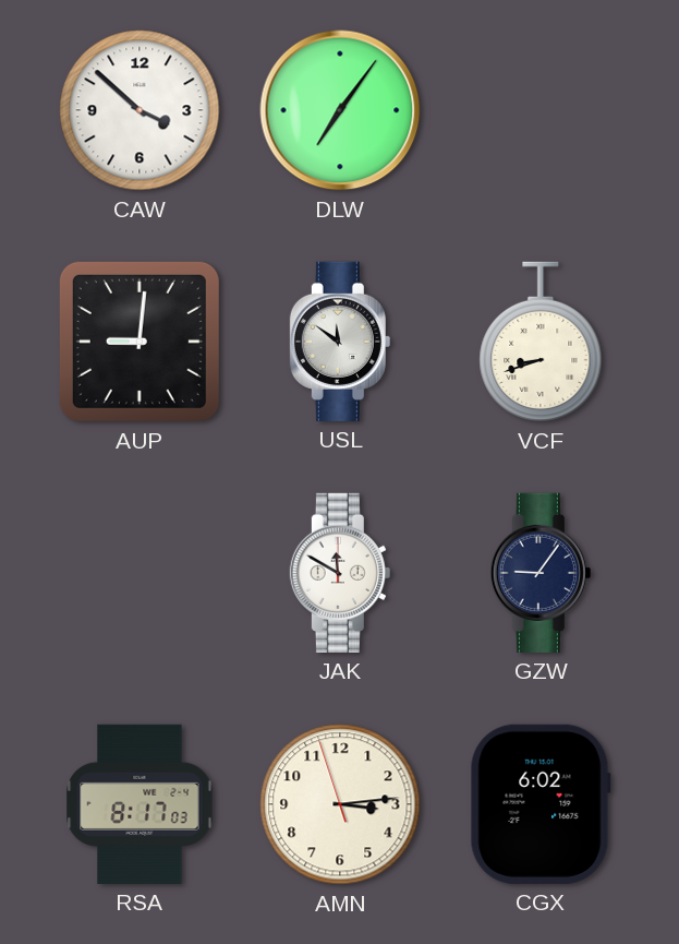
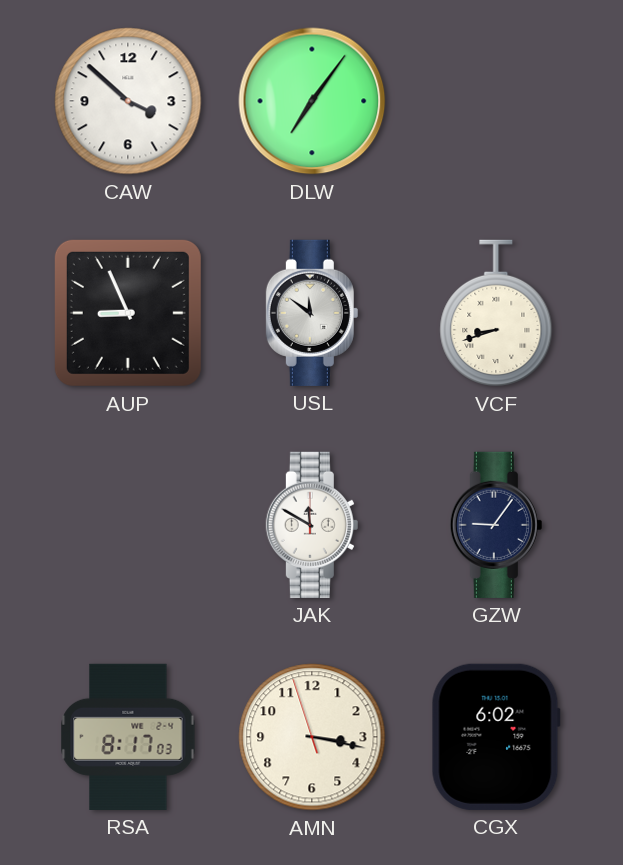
AUP: 9:01 -> 8:56 (128, 313)
AMN: 3:13 -> 3:16 (312, 737)
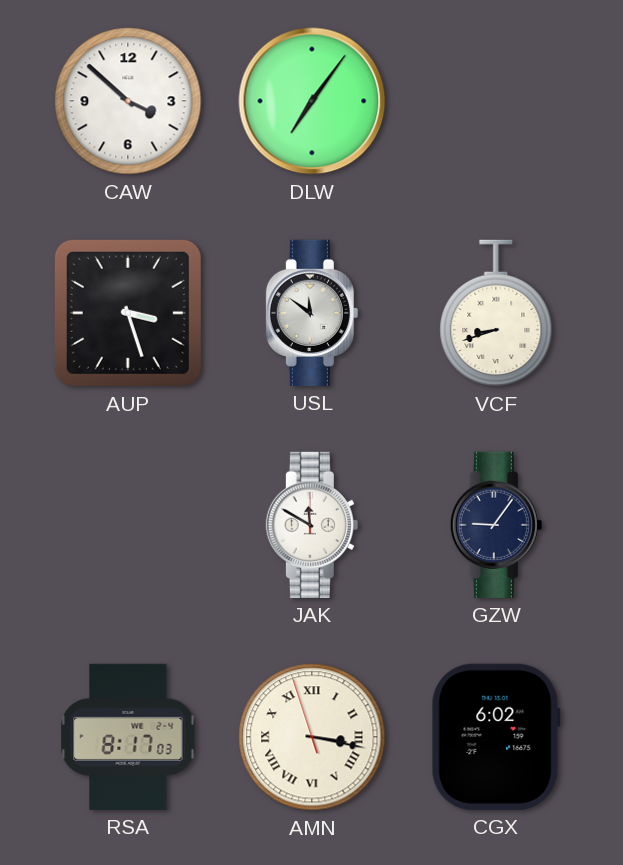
AUP: 8:56 -> 3:27 (128, 313)
AMN numerals: Arabic -> Roman (312, 737)
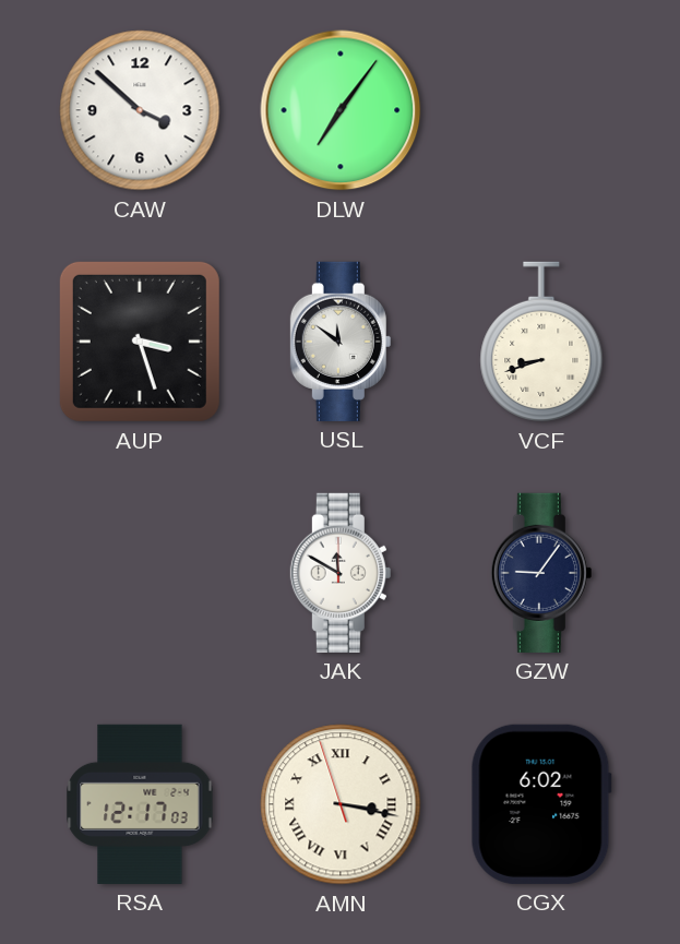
RSA: 8:17 -> 12:17 (140, 804)
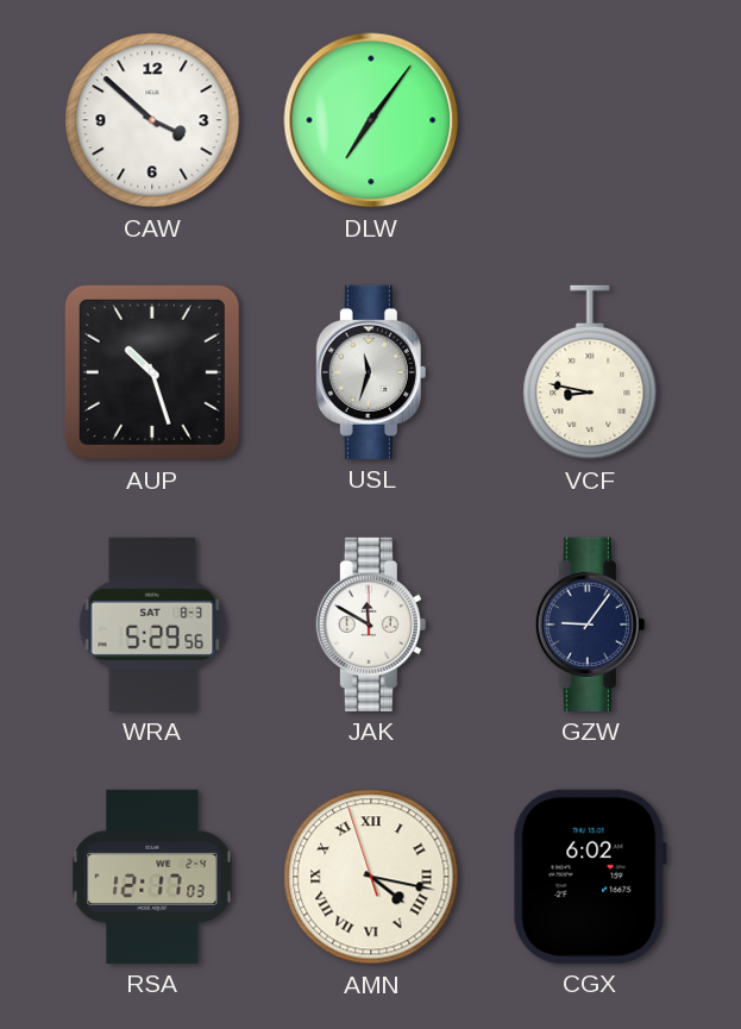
AUP: 3:27 -> 10:27 (152, 372)
USL: 11:51 -> 11:33 (371, 372)
VCF: 8:42 -> 8:47 (590, 372)
WRA: none -> 5:29 (152, 625)
AMN: 3:16 -> 4:16 (371, 877)
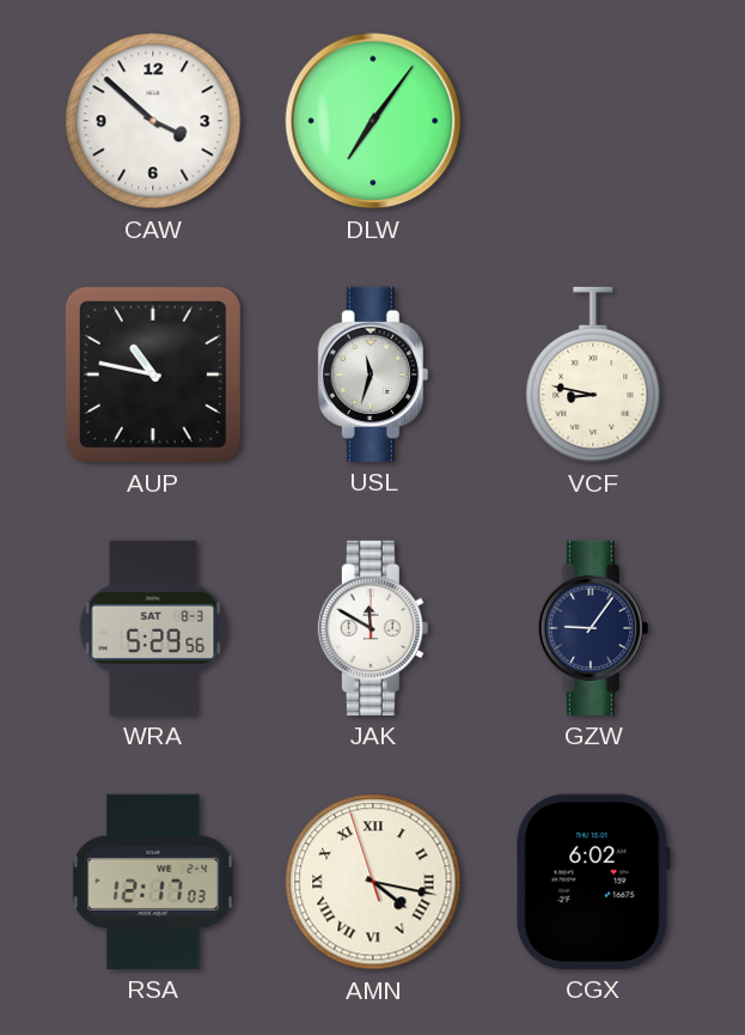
AUP: 10:27 -> 10:47 (153, 375)
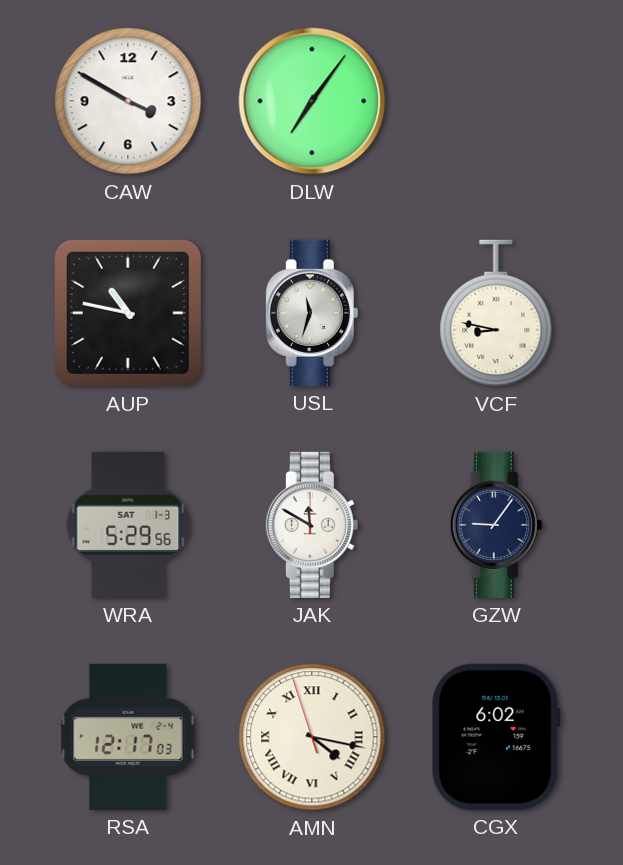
CAW: 3:52 -> 3:50 (128, 101)
WRA date: SAT 8-3 -> SAT 1-3 (128, 525)
